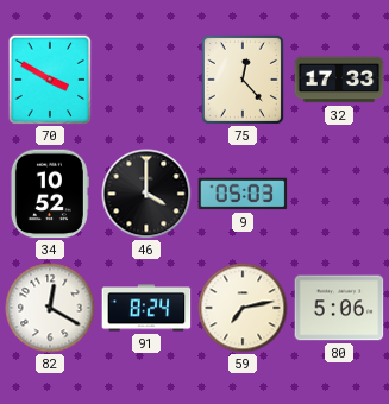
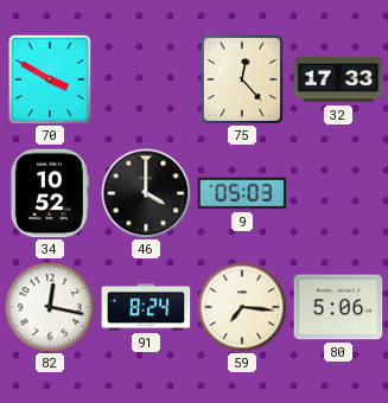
82: 12:20 -> 12:17 (50, 307)
59: 7:13 -> 7:16 (242, 307)
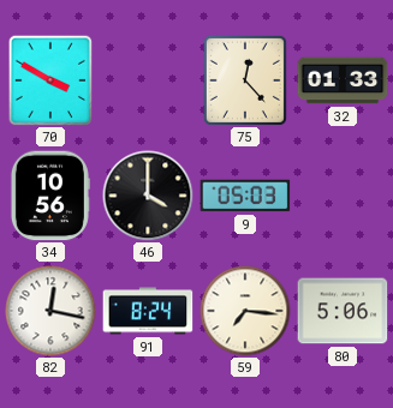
32: 17:33 -> 01:33 (343, 80)
34: 10:52 -> 10:56 (49, 196)
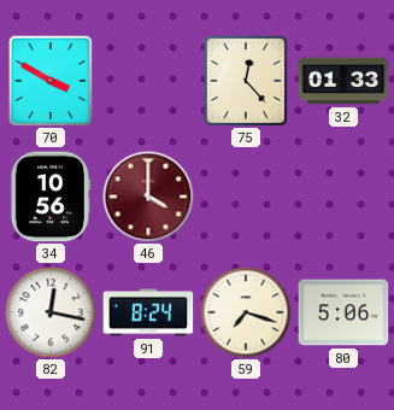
46 dial: black -> burgundy (148, 197)
9: 05:03 -> none (245, 196)
59: 7:16 -> 7:18 (246, 312)
